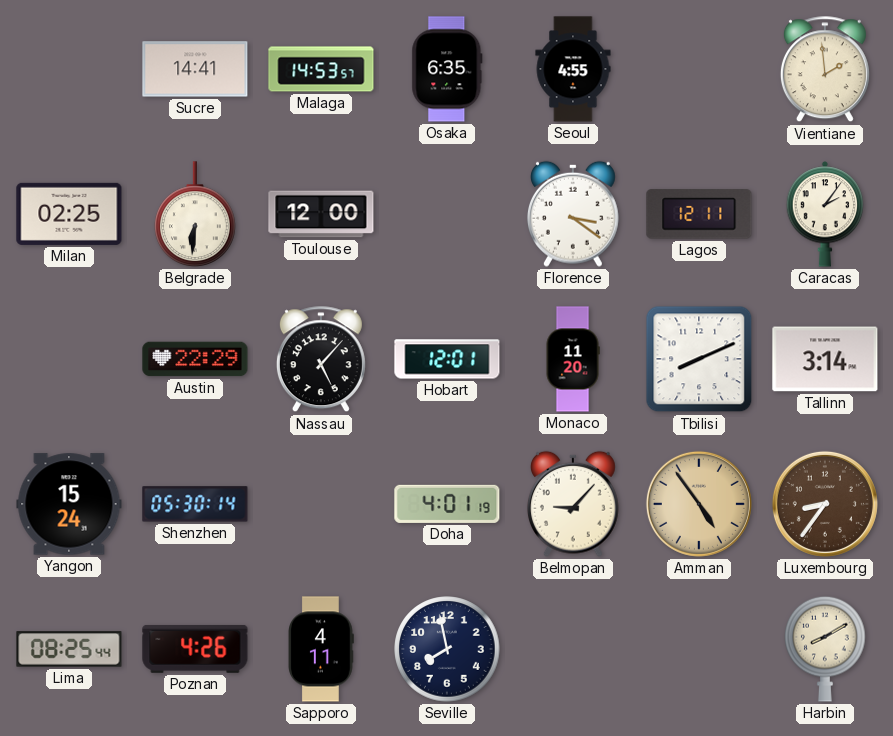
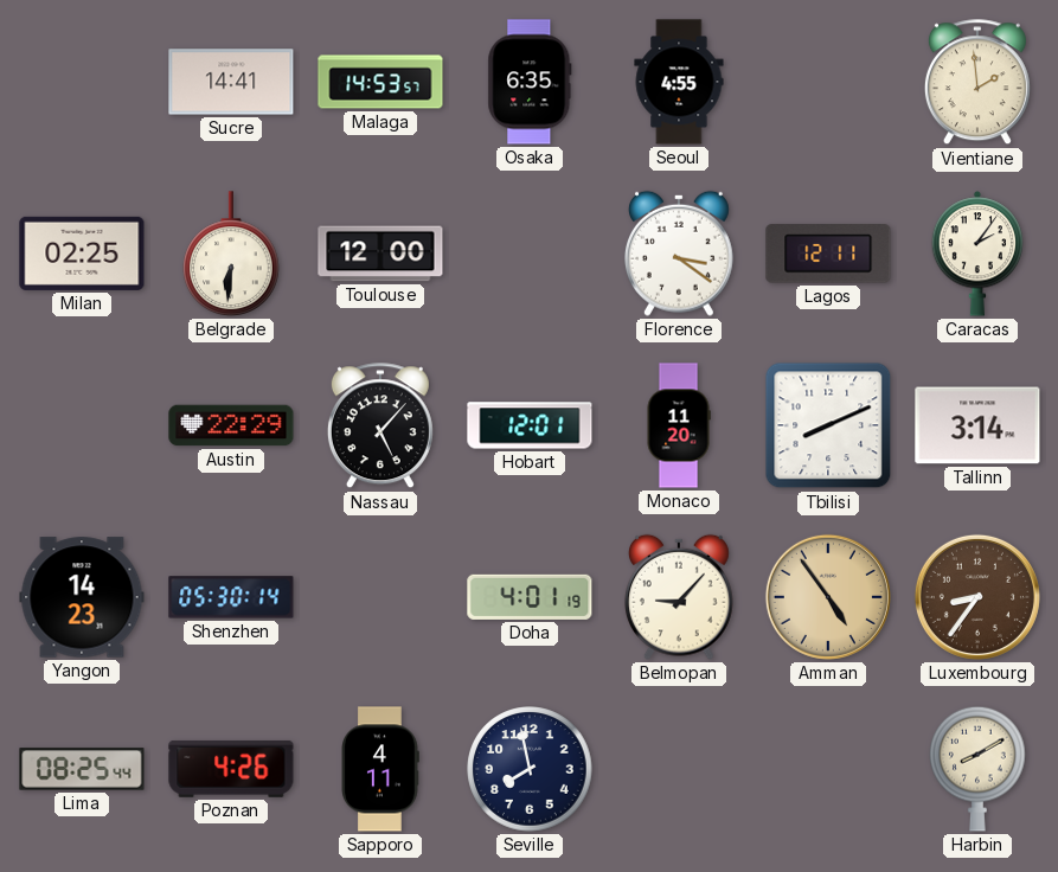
Yangon: 15:24 -> 14:23 (82, 597)
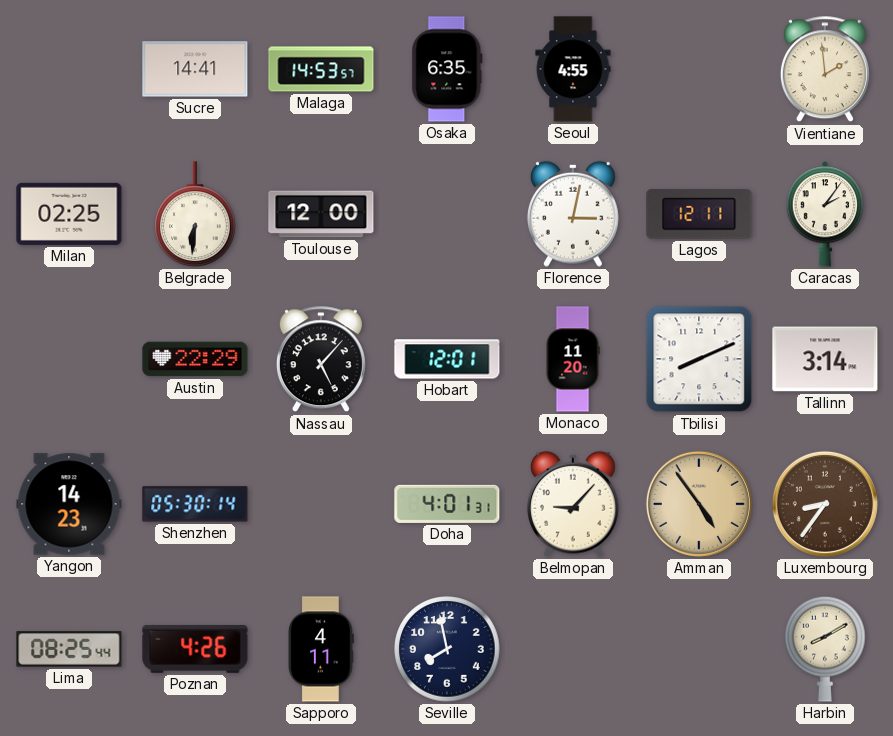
Florence: 3:21 -> 3:02 (573, 214)
Doha: 4:01:19 -> 4:01:31 (447, 504)
